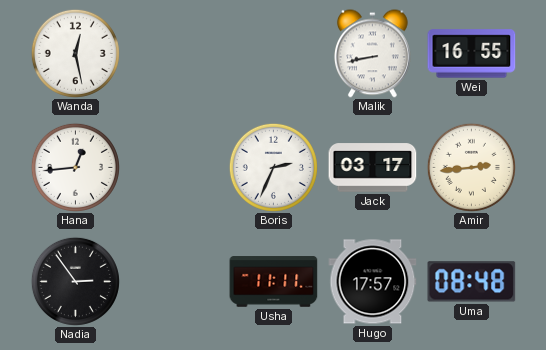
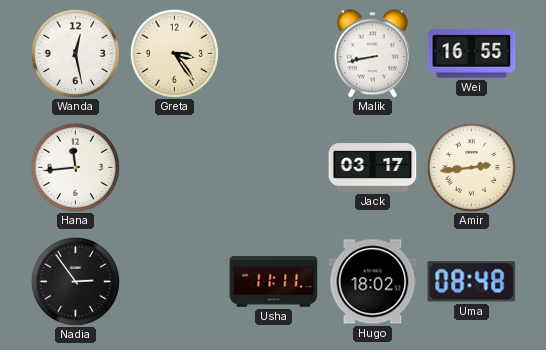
Greta: none -> 3:24 (174, 53)
Hana: 12:44 -> 11:44 (75, 167)
Boris: 2:34 -> none (273, 167)
Hugo: 17:57 -> 18:02 (373, 282)
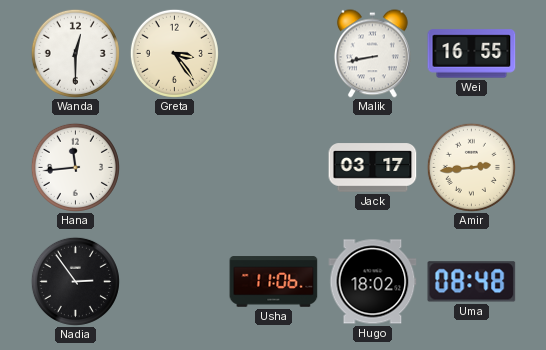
Wanda: 12:28 -> 12:30 (75, 53)
Usha: 11:11 -> 11:06 (274, 282)
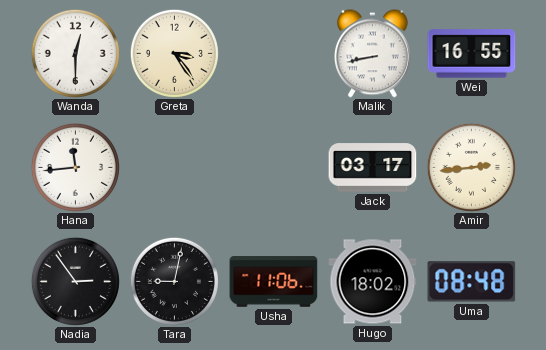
Tara: none -> 9:02 (174, 281)
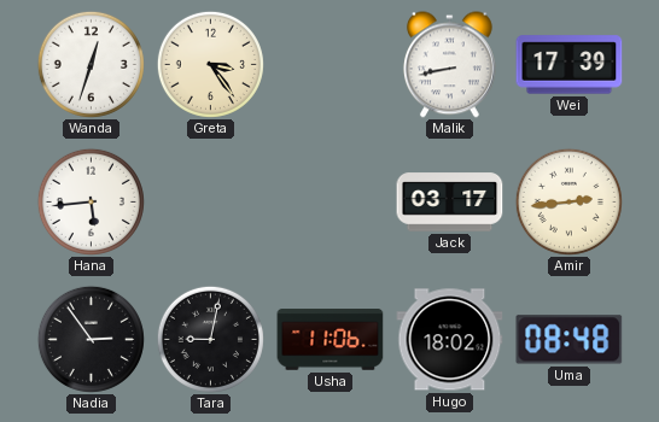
Wanda: 12:30 -> 12:33 (91, 64)
Wei: 16:55 -> 17:39 (570, 65)
Hana: 11:44 -> 5:44 (91, 201)
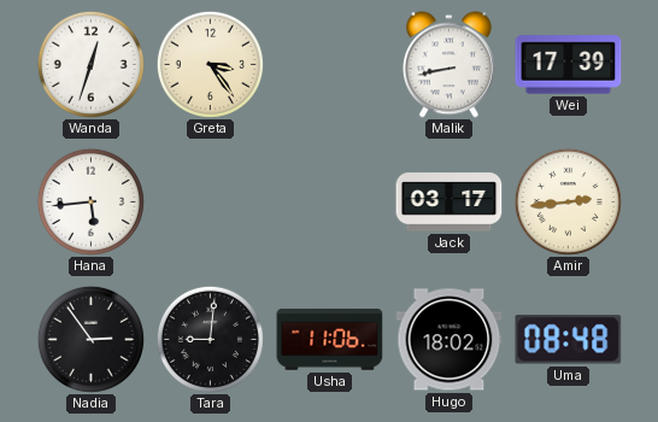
Tara: 9:02 -> 9:01 (210, 339)
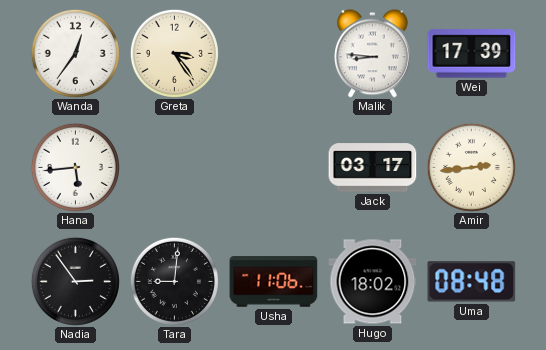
Wanda: 12:33 -> 12:36 (75, 53)
Malik: 8:43 -> 8:46 (372, 54)
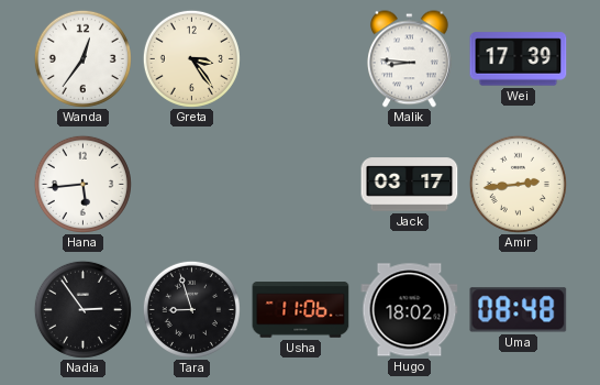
Tara: 9:01 -> 8:57 (191, 309)
